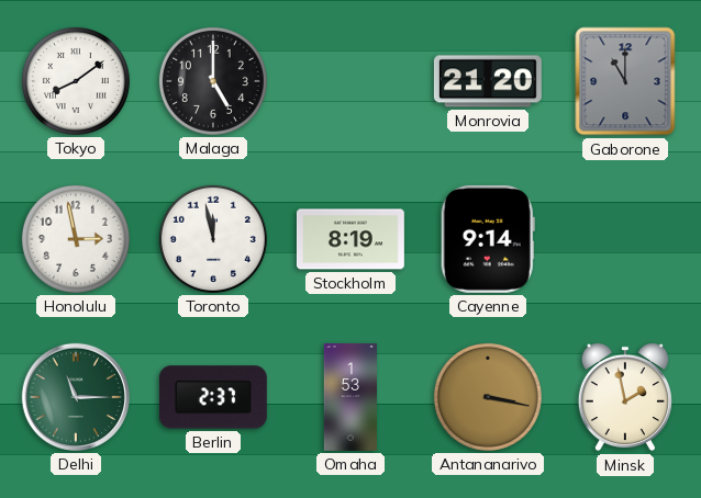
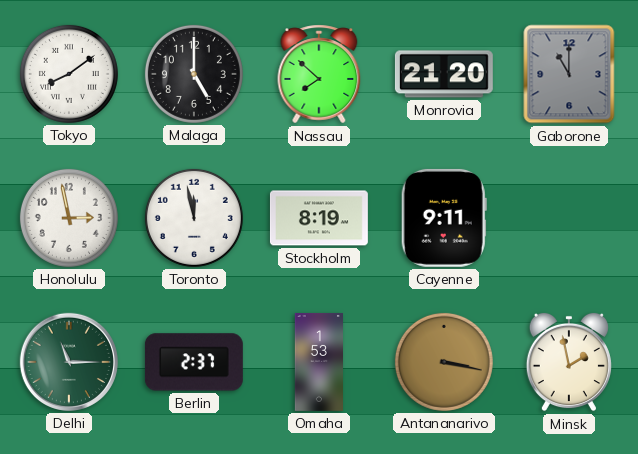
Nassau: none -> 7:52 (319, 74)
Cayenne: 9:14 -> 9:11 (444, 218)
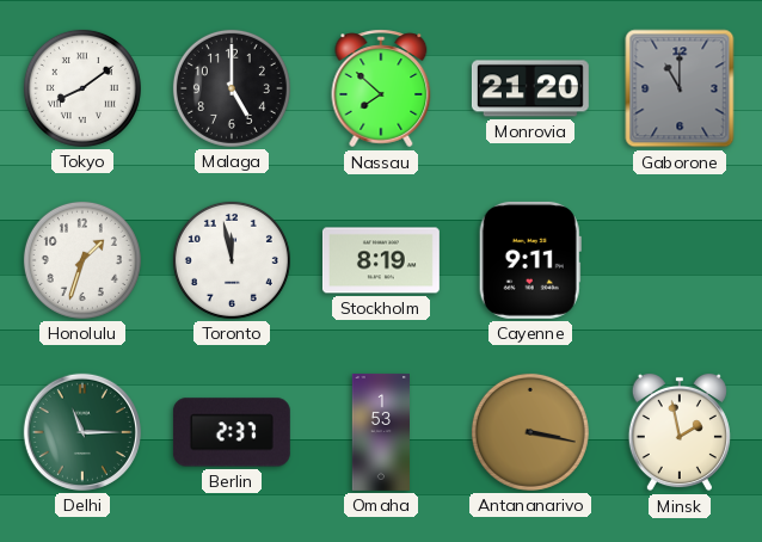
Honolulu: 2:58 -> 1:33 (82, 260)
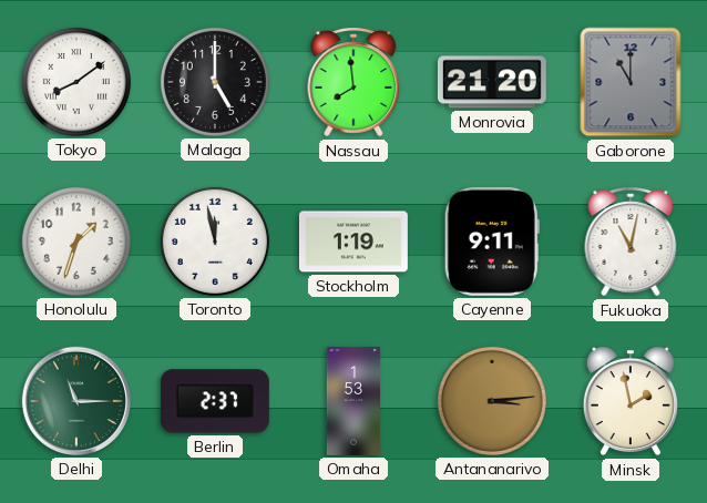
Nassau: 7:52 -> 7:59 (353, 82)
Stockholm: 8:19 -> 1:19 (353, 242)
Fukuoka: none -> 11:02 (631, 242)
Antananarivo: 3:17 -> 3:14 (492, 401)
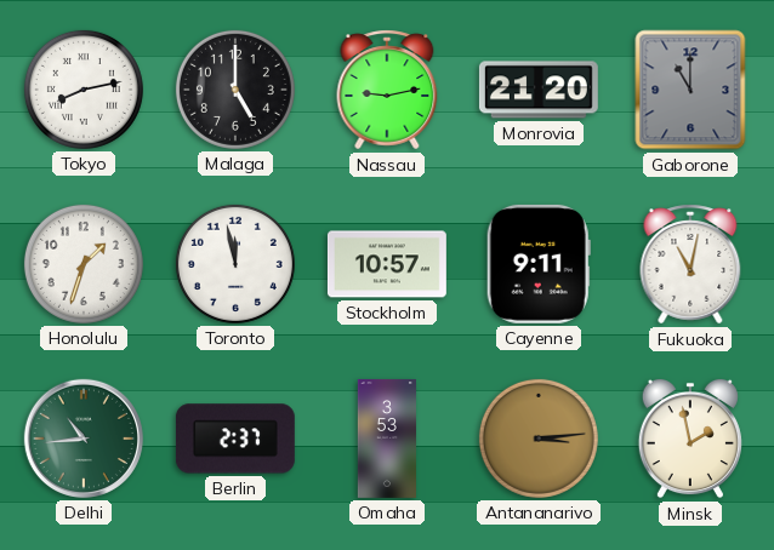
Tokyo: 8:09 -> 8:13 (84, 90)
Nassau: 7:59 -> 9:13 (387, 90)
Stockholm: 1:19 -> 10:57 (387, 264)
Delhi: 11:15 -> 10:44 (84, 439)
Omaha: 1:53 -> 3:53 (386, 439)
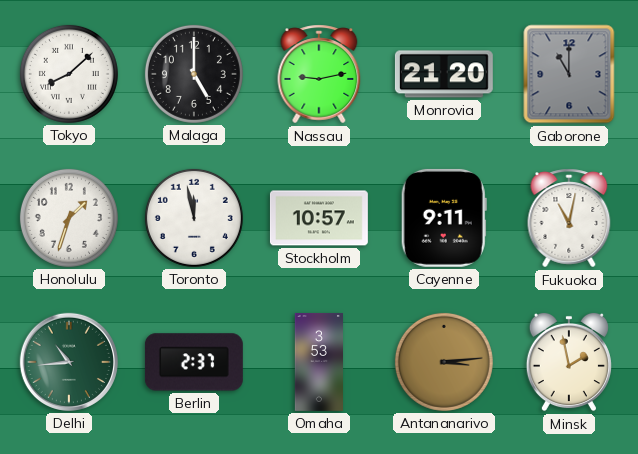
Tokyo: 8:13 -> 8:08 (69, 74)
